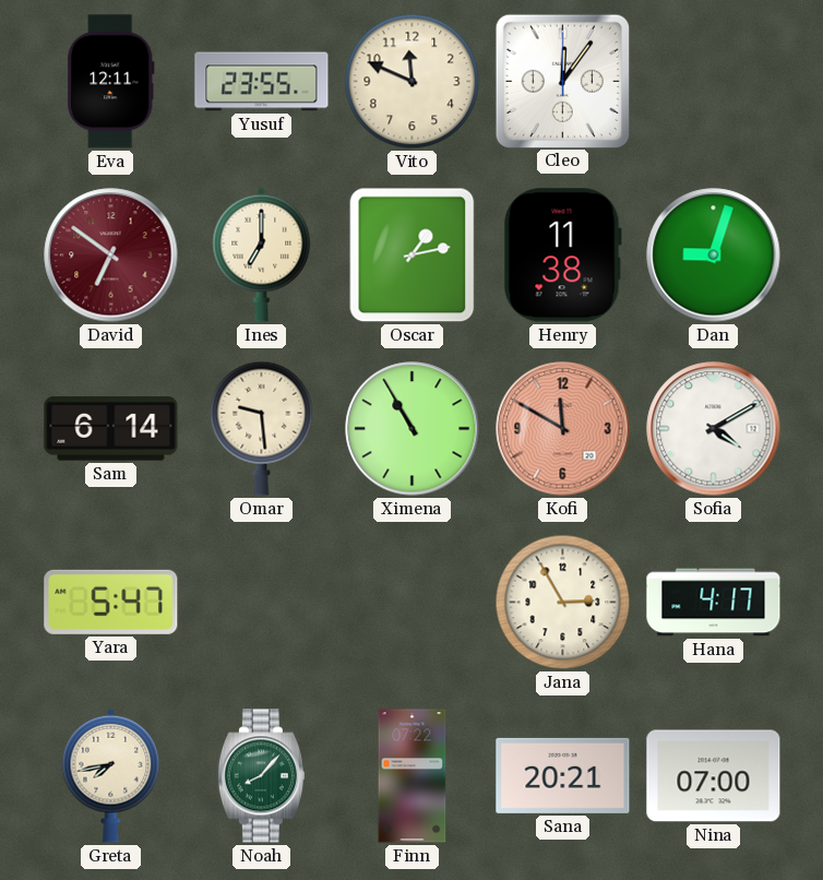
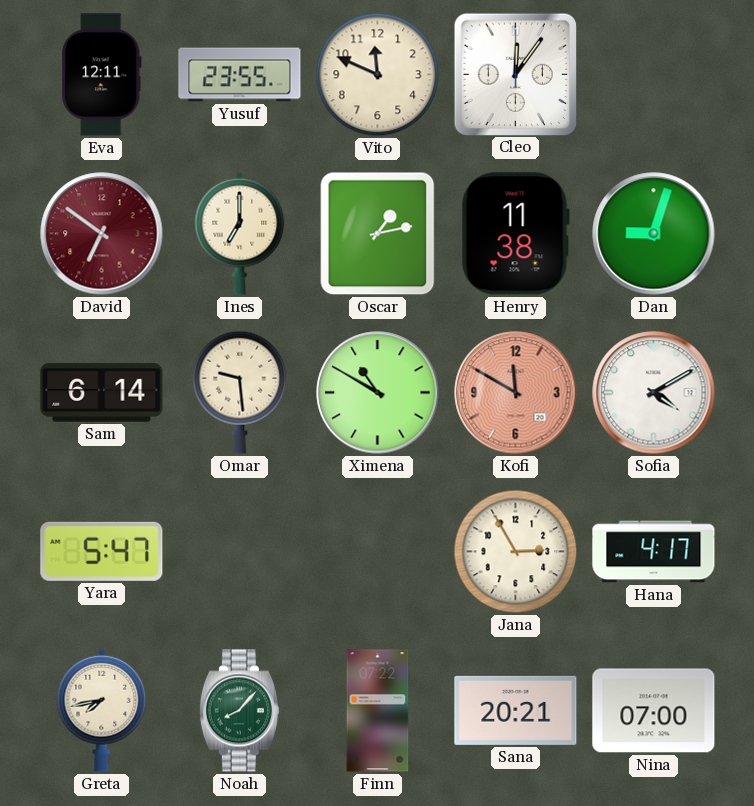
Ximena: 10:55 -> 10:50 (378, 393)
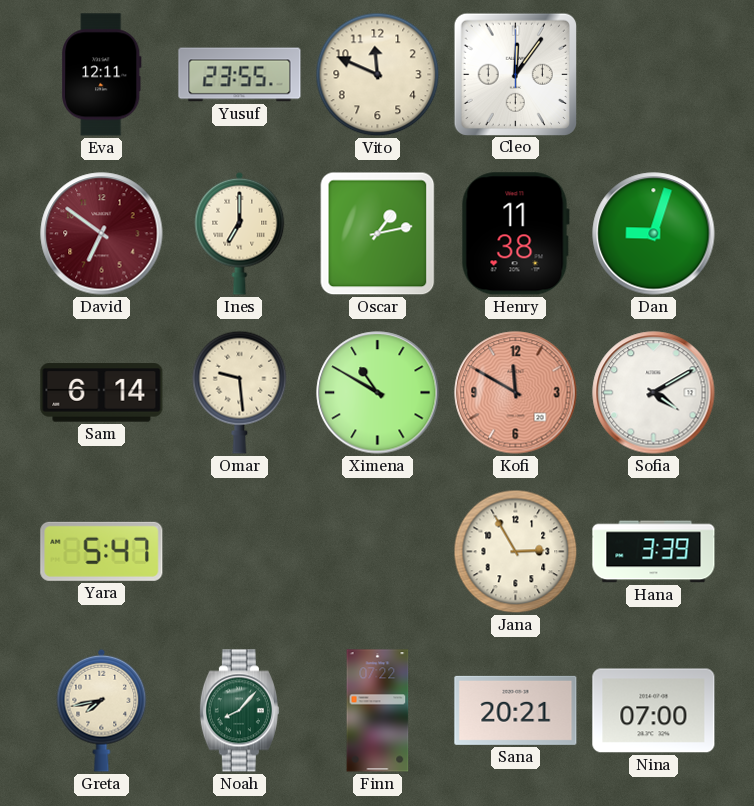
Hana: 4:17 -> 3:39 (654, 552)
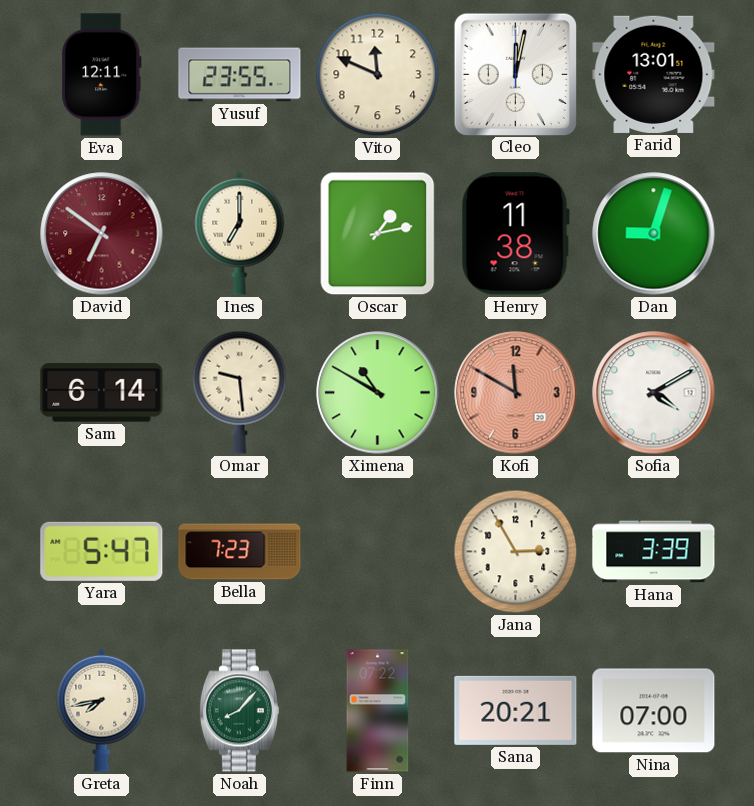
Cleo: 12:06 -> 12:02 (515, 74)
Farid: none -> 13:01 (654, 74)
Bella: none -> 7:23 (240, 552)
